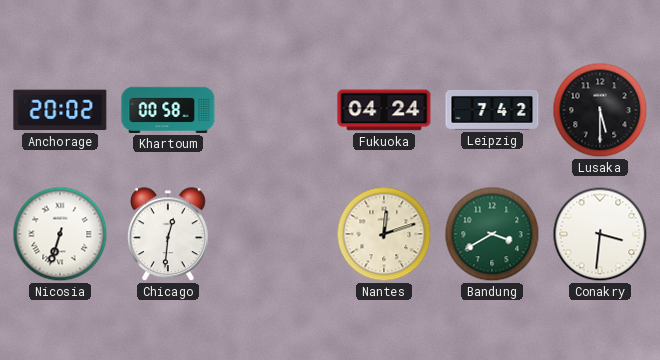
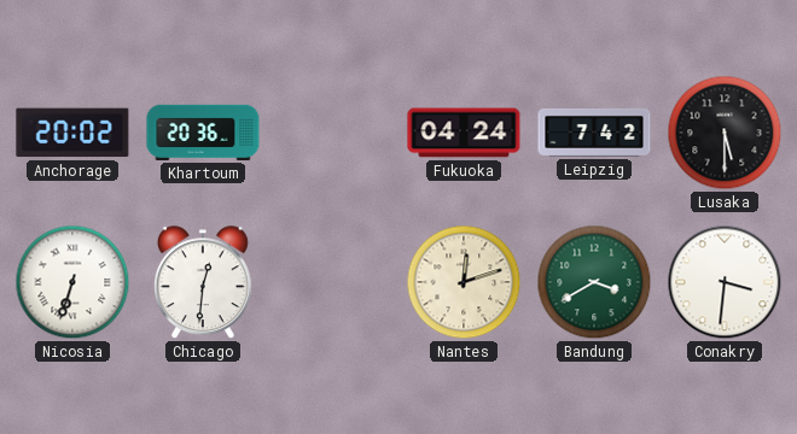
Khartoum: 00:58 -> 20:36 (203, 133)
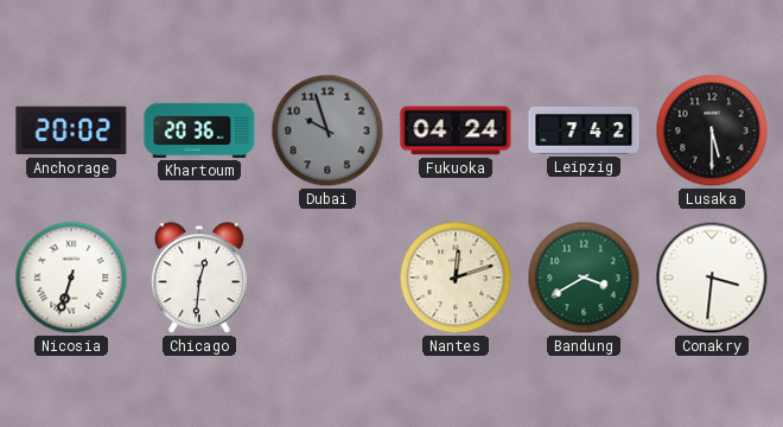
Dubai: none -> 9:57 (327, 130)
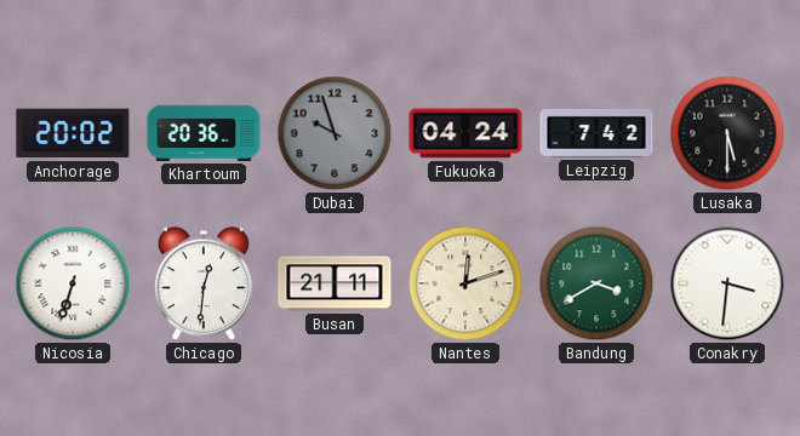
Busan: none -> 21:11 (335, 283)
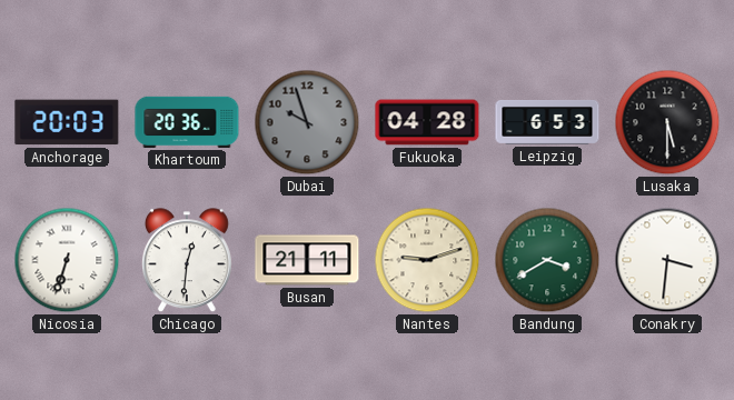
Anchorage: 20:02 -> 20:03 (67, 122)
Fukuoka: 04:24 -> 04:28 (427, 122)
Leipzig: 7:42 -> 6:53 (547, 122)
Nantes: 12:12 -> 9:12 (427, 260)
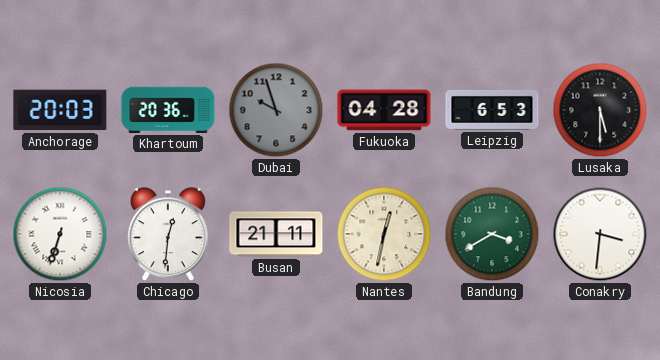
Nantes: 9:12 -> 12:32 (384, 234)
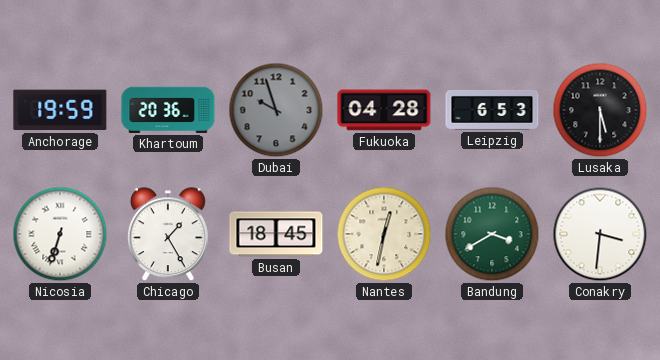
Anchorage: 20:03 -> 19:59 (60, 110)
Chicago: 12:31 -> 1:25 (168, 235)
Busan: 21:11 -> 18:45 (276, 234)
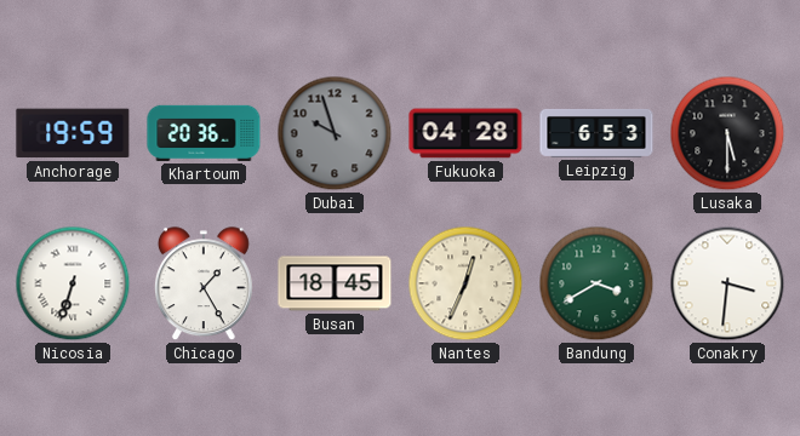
Nantes: 12:32 -> 12:34 (465, 283)
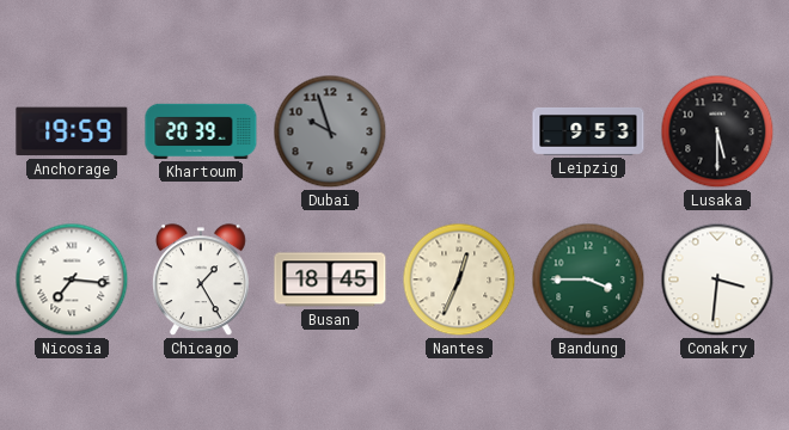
Khartoum: 20:36 -> 20:39 (201, 131)
Fukuoka: 04:28 -> none (465, 133)
Leipzig: 6:53 -> 9:53 (588, 131)
Nicosia: 6:33 -> 7:16 (72, 279)
Bandung: 3:40 -> 3:45 (588, 279)
